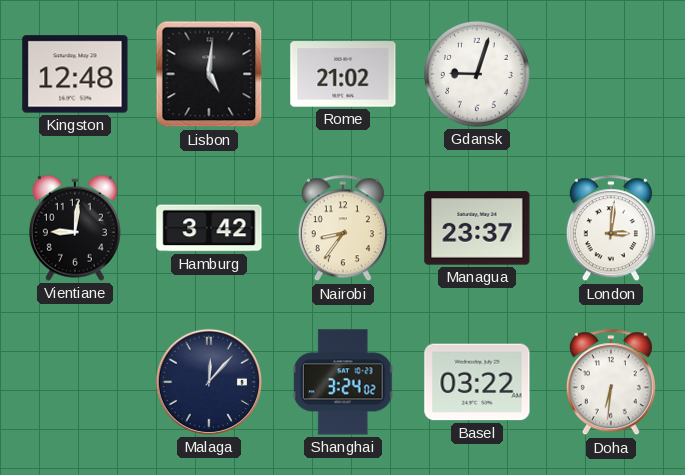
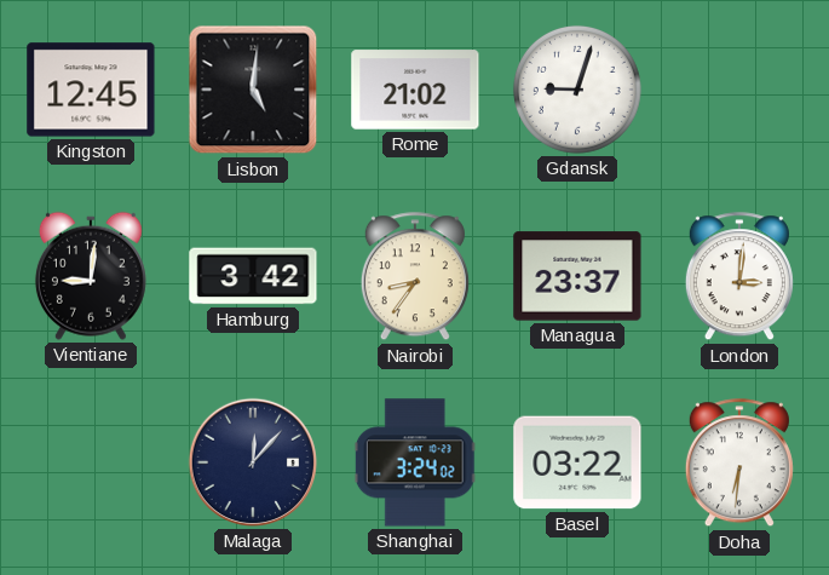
Kingston: 12:48 -> 12:45 (91, 90)
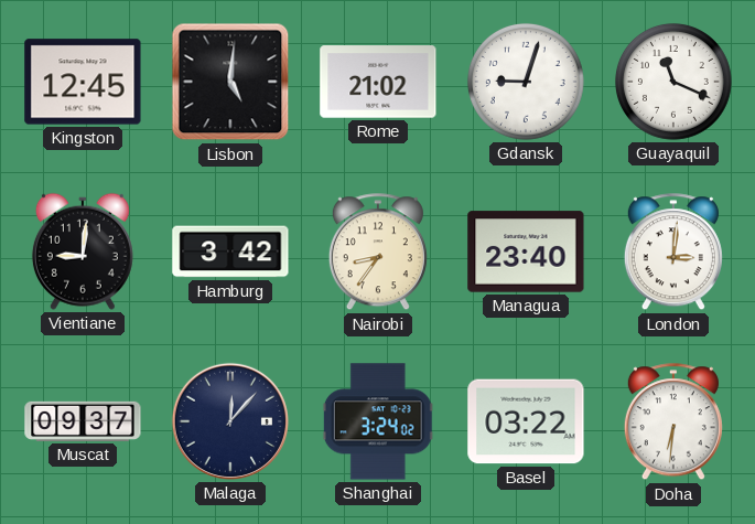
Guayaquil: none -> 11:19 (673, 82)
Managua: 23:37 -> 23:40 (526, 252)
Muscat: none -> 09:37 (83, 421)
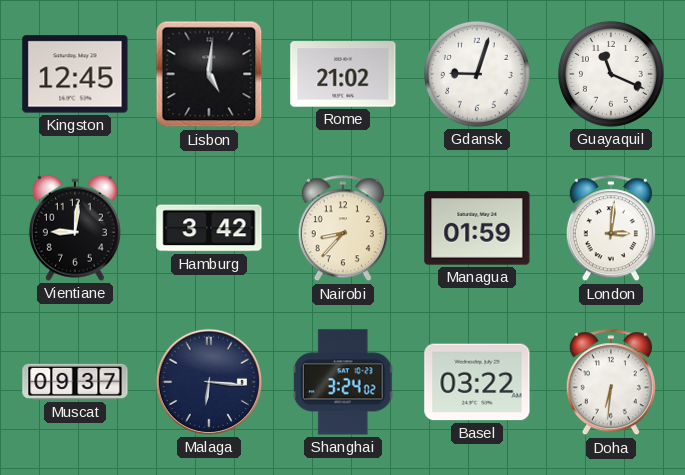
Nairobi: 8:36 -> 8:37 (343, 229)
Managua: 23:40 -> 01:59 (477, 228)
Malaga: 12:07 -> 6:16 (209, 382)
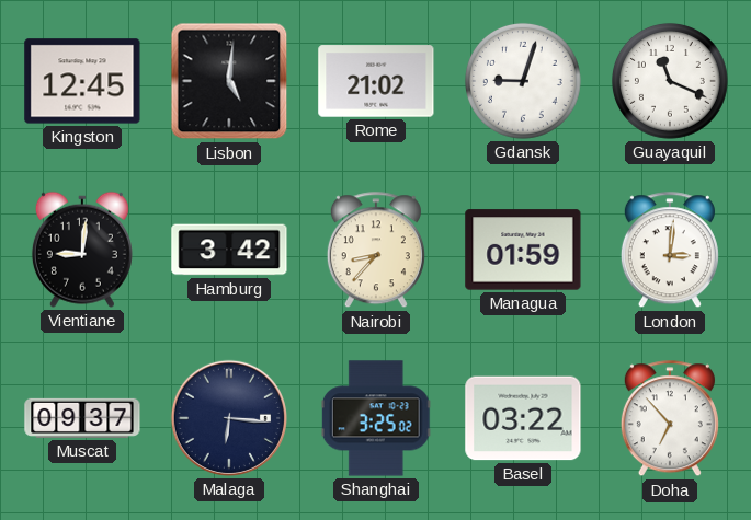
Shanghai: 3:24 -> 3:25 (376, 418)
Doha: 6:31 -> 6:53 (670, 419)
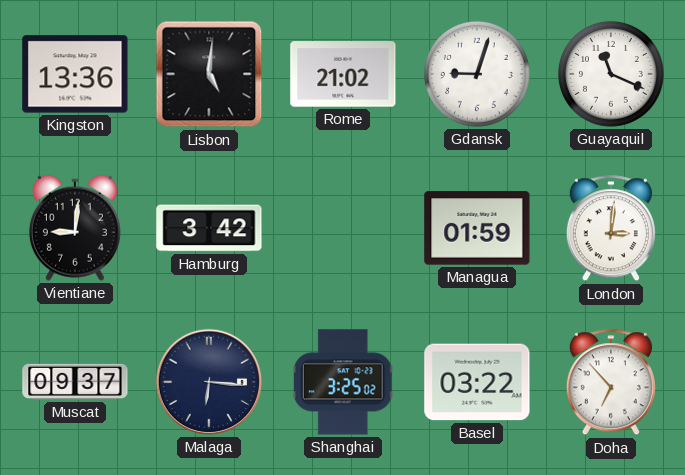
Kingston: 12:45 -> 13:36 (75, 74)
Nairobi: 8:37 -> none (376, 251)
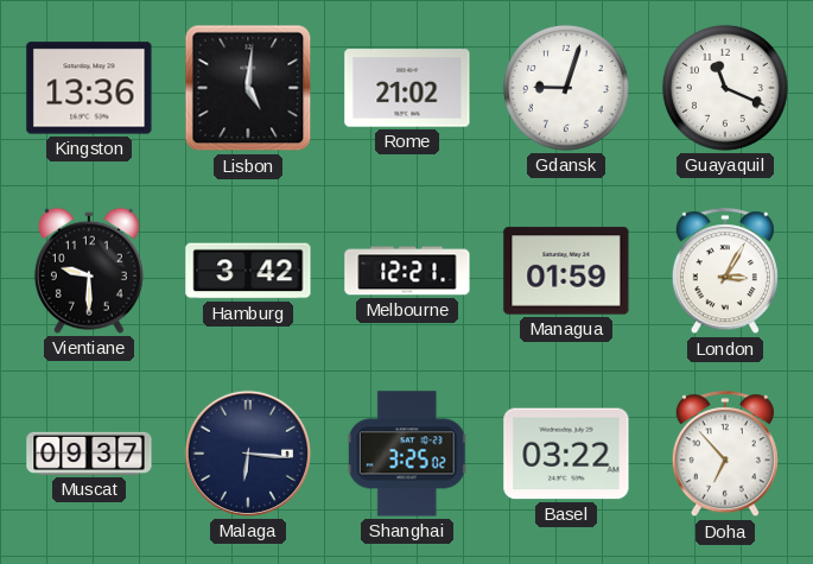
Vientiane: 9:01 -> 9:30 (89, 271)
Melbourne: none -> 12:21 (407, 271)
London: 3:01 -> 3:05 (725, 272)
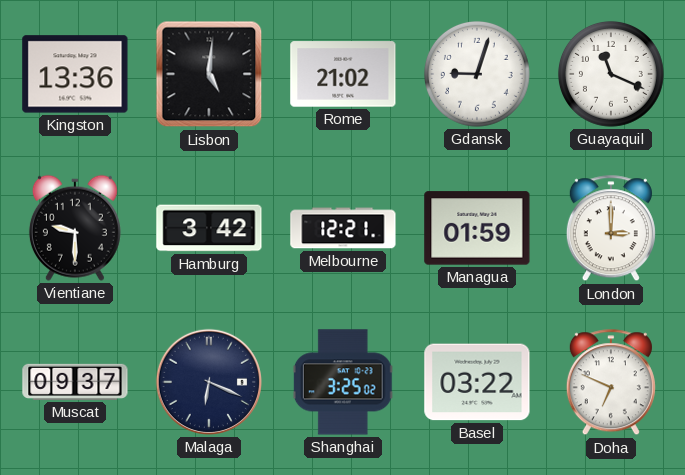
London: 3:05 -> 3:00 (611, 229)
Malaga: 6:16 -> 6:19 (209, 382)
Doha: 6:53 -> 6:49 (611, 383)
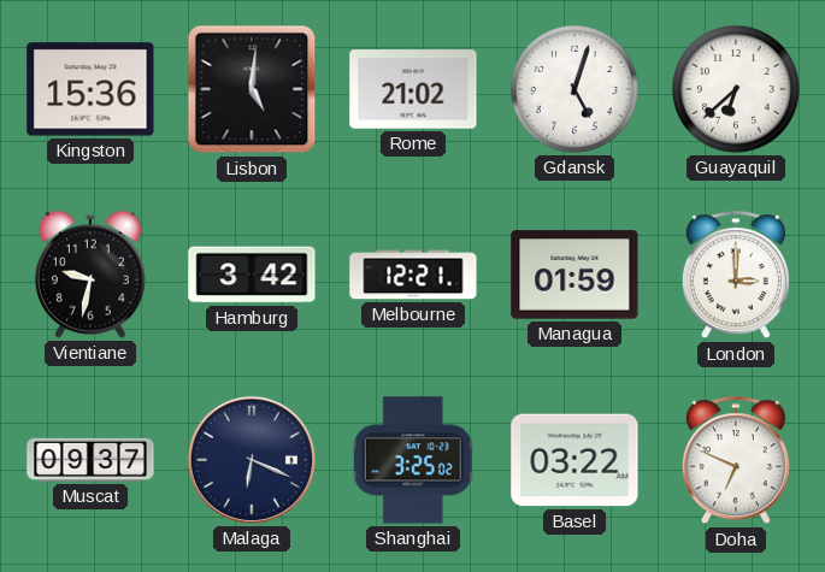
Kingston: 13:36 -> 15:36 (90, 89)
Gdansk: 9:03 -> 5:03 (574, 89)
Guayaquil: 11:19 -> 6:38 (736, 89)
Vientiane: 9:30 -> 9:32 (90, 275)
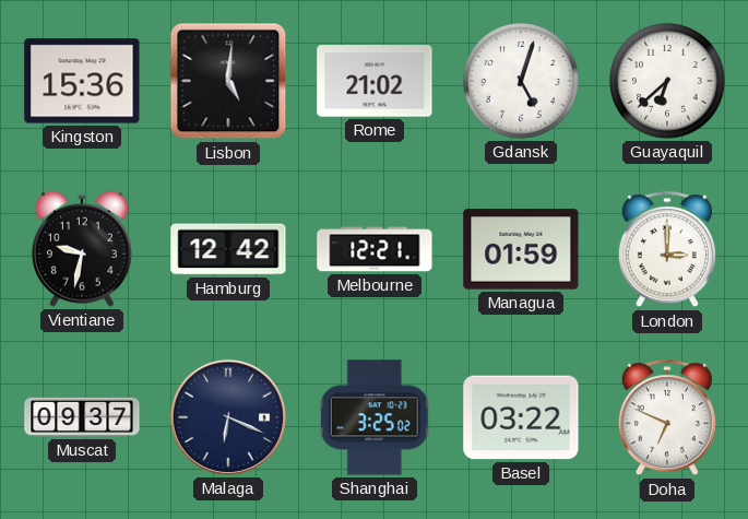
Hamburg: 3:42 -> 12:42 (228, 249)
